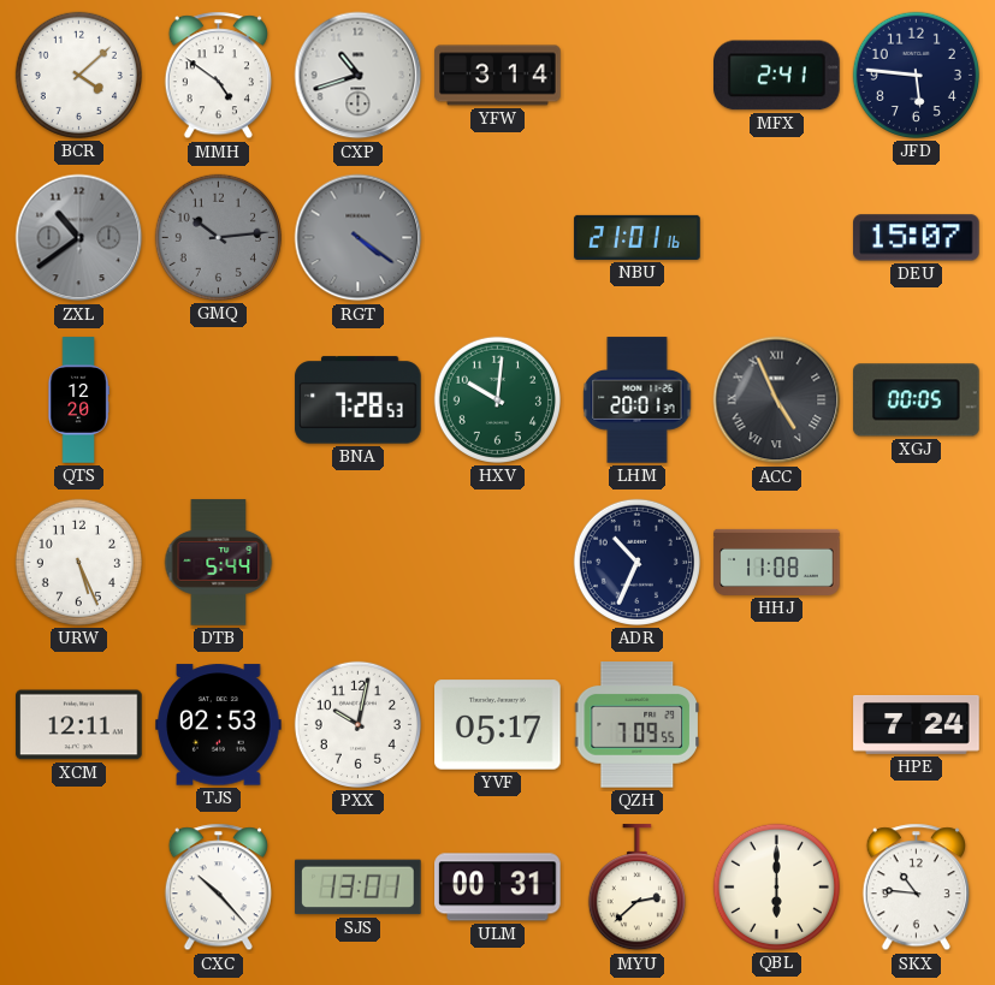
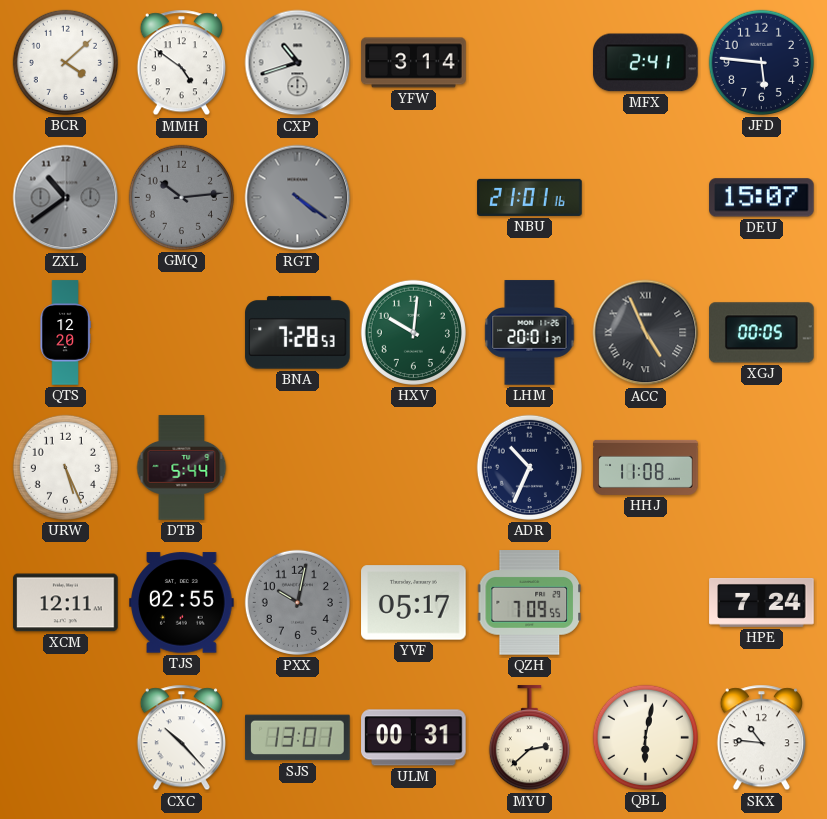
TJS: 02:53 -> 02:55 (182, 603)
PXX dial: white -> grey (297, 602)
QBL: 6:00 -> 6:02 (645, 737)
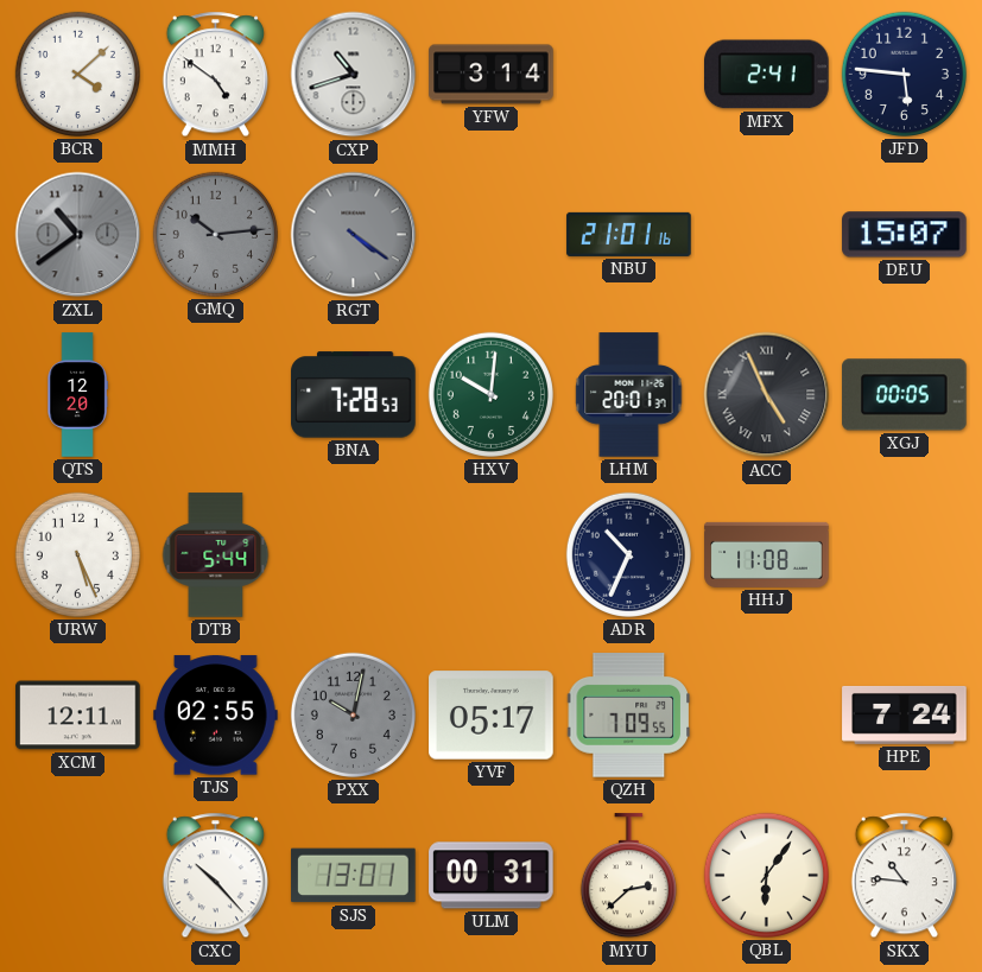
QBL: 6:02 -> 6:06 (766, 875)
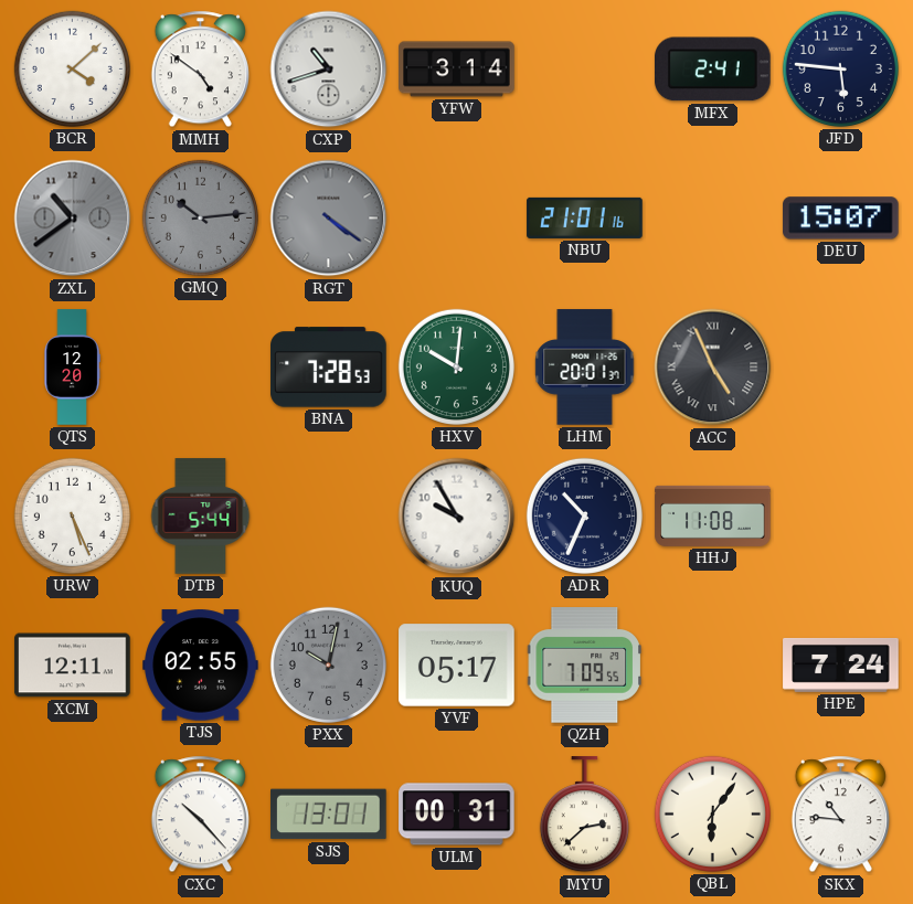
XGJ: 00:05 -> none (905, 395)
KUQ: none -> 9:55 (457, 517)
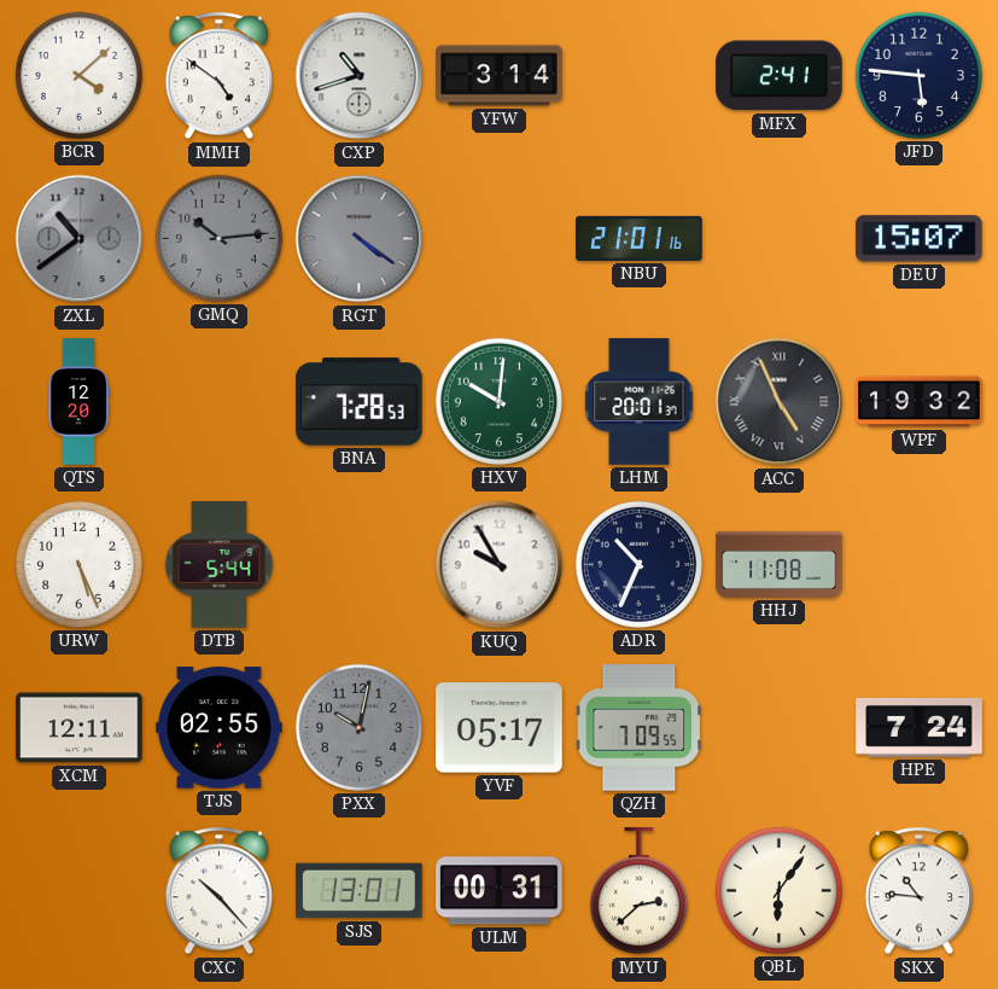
WPF: none -> 19:32 (920, 402)
